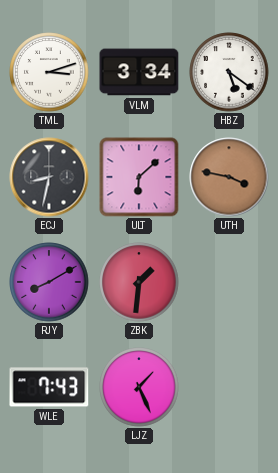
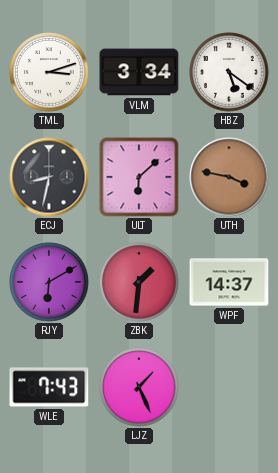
RJY: 8:10 -> 6:10 (49, 282)
WPF: none -> 14:37 (229, 282)
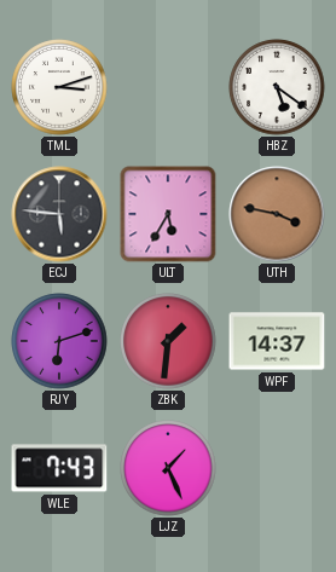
VLM: 3:34 -> none (139, 72)
ECJ: 8:32 -> 5:46 (59, 214)
ULT: 6:08 -> 5:35 (168, 214)
RJY: 6:10 -> 6:12 (59, 341)
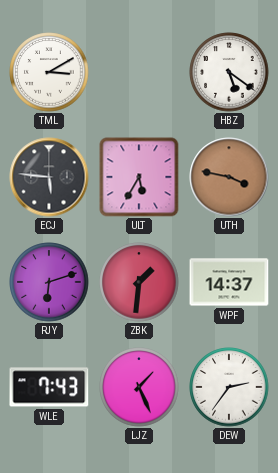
TML: 3:12 -> 3:10 (49, 72)
DEW: none -> 2:36 (229, 387)
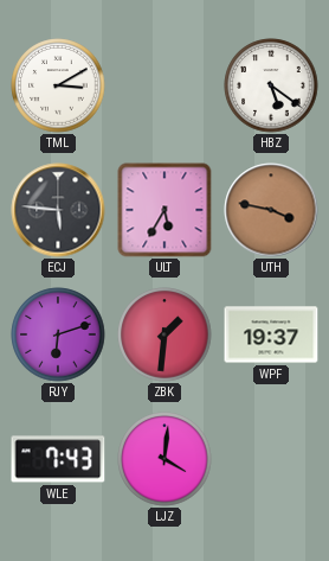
WPF: 14:37 -> 19:37 (271, 334)
LJZ: 1:26 -> 4:01 (164, 459)
DEW: 2:36 -> none (229, 387)
